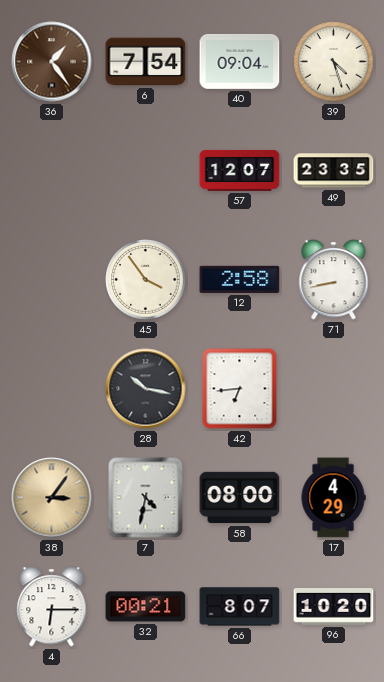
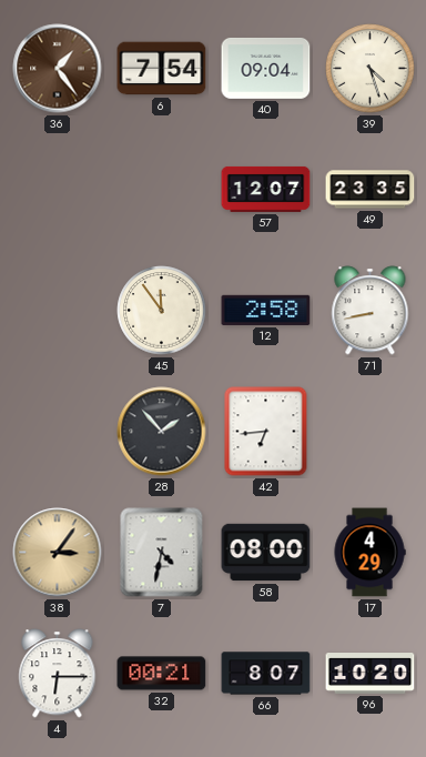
45: 3:54 -> 11:54 (162, 311)
28: 10:17 -> 1:53 (162, 432)
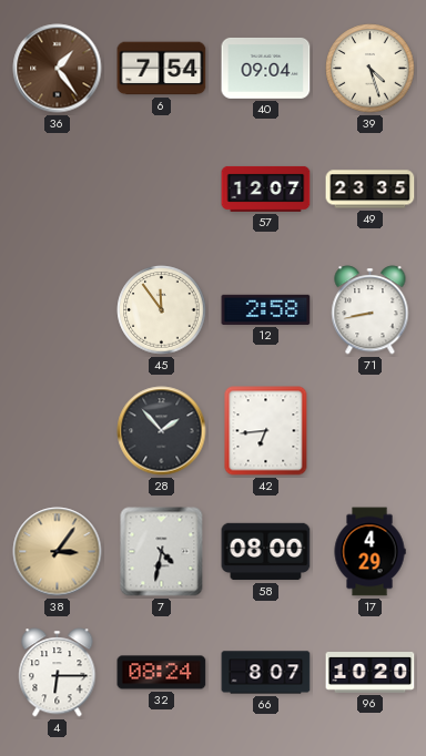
32: 00:21 -> 08:24 (162, 673)
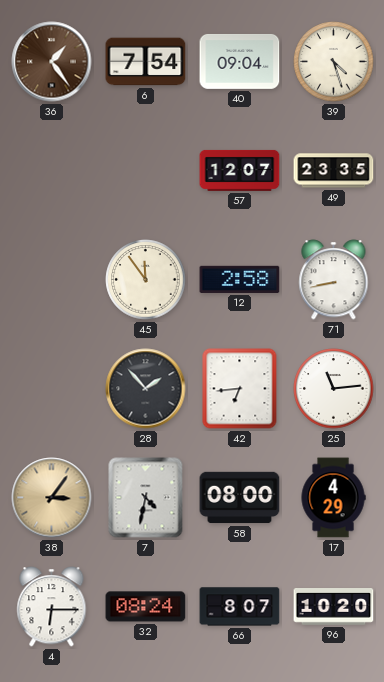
25: none -> 11:14 (334, 389)
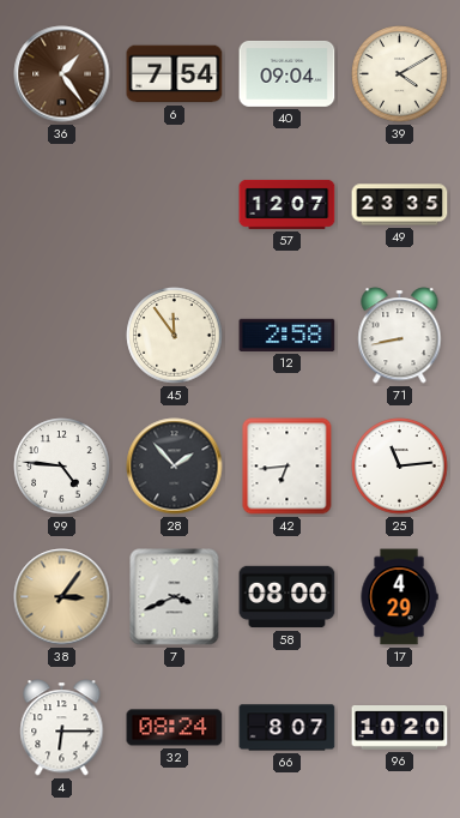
39: 4:27 -> 4:10 (400, 74)
99: none -> 4:46 (62, 467)
7: 4:32 -> 3:41 (175, 597)
